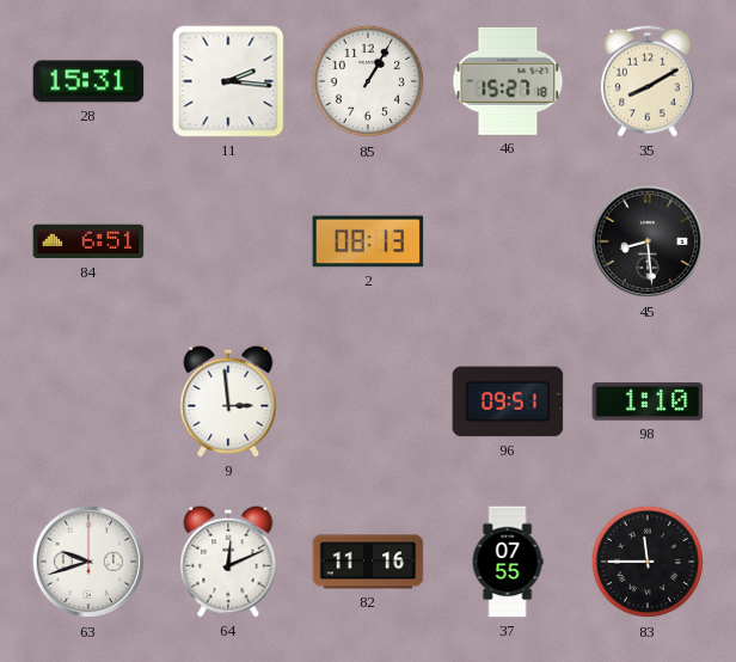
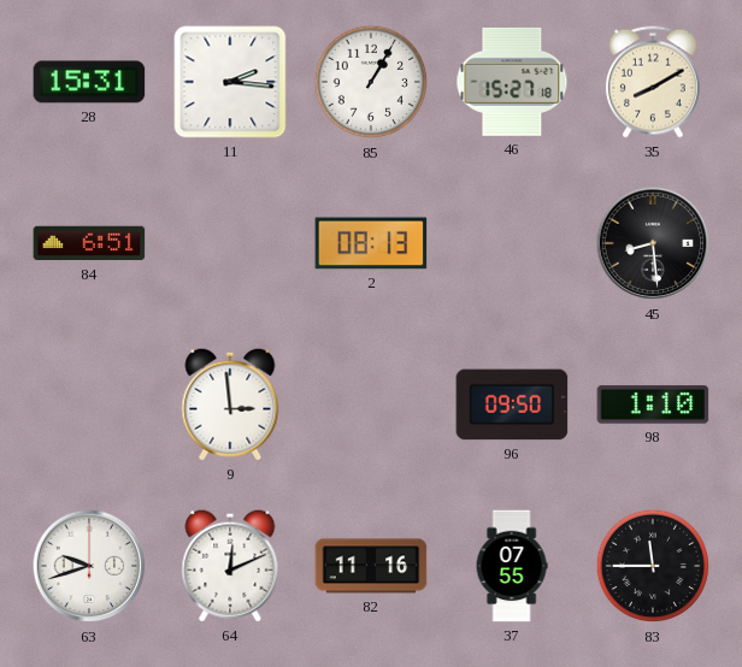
96: 09:51 -> 09:50 (512, 405)
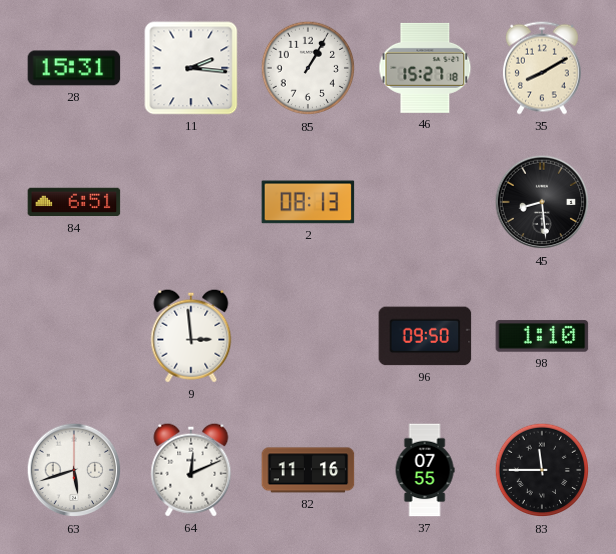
63: 9:42 -> 5:42 (74, 470)
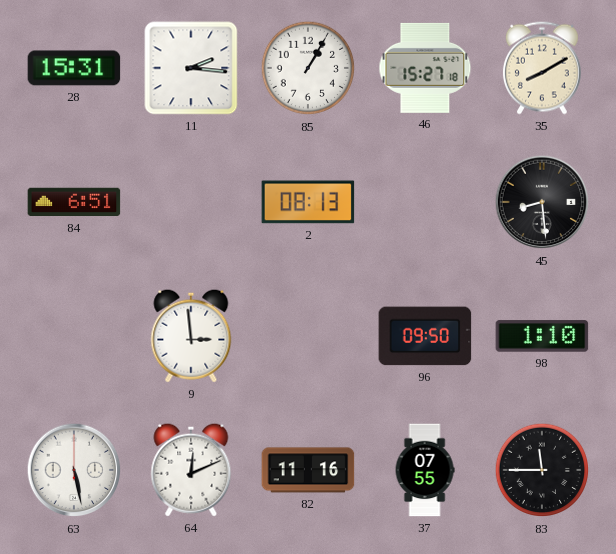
63: 5:42 -> 5:28 (74, 470)
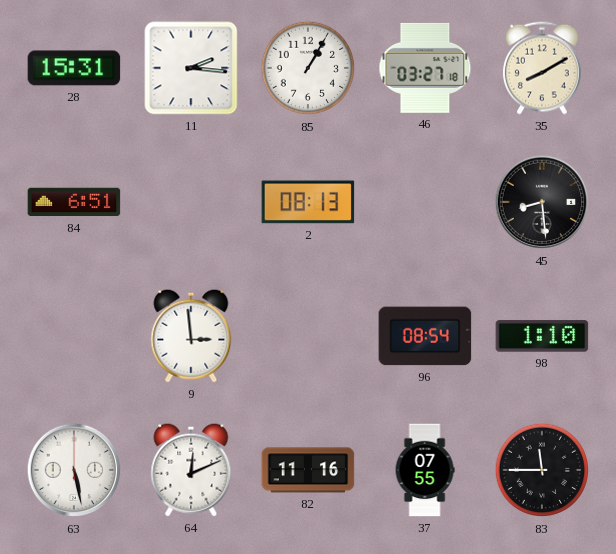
46: 15:27 -> 03:27 (425, 68)
96: 09:50 -> 08:54 (425, 336)
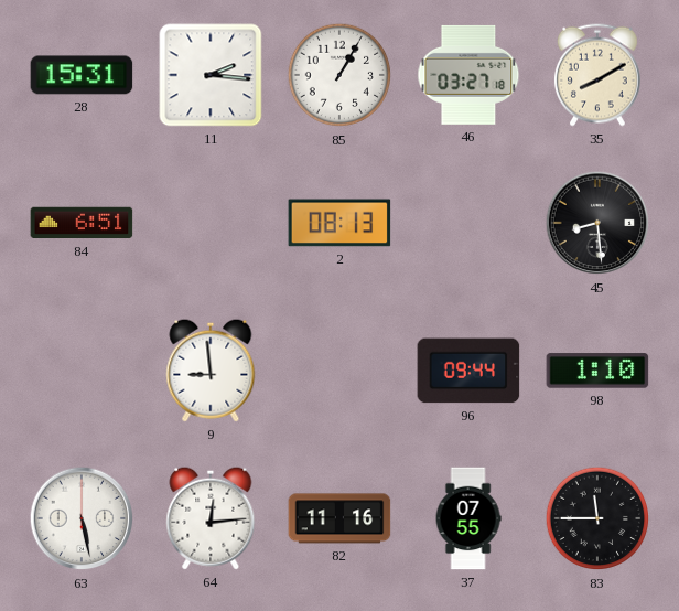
9: 2:59 -> 8:59 (211, 371)
96: 08:54 -> 09:44 (468, 371)
64: 12:11 -> 12:14 (211, 518)
